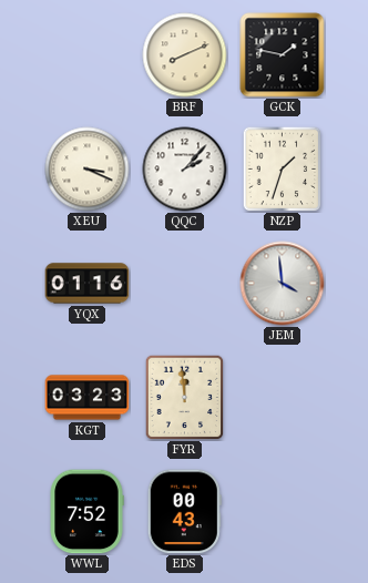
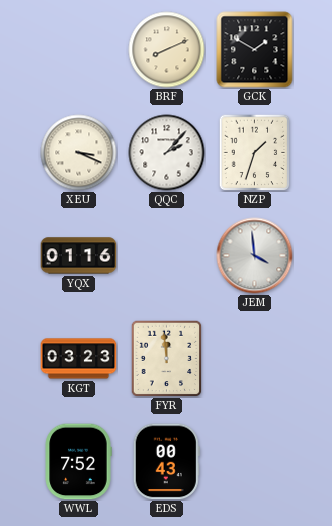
GCK: 1:47 -> 1:50 (255, 50)
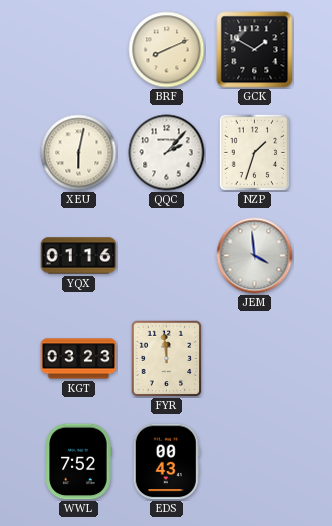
XEU: 3:19 -> 6:02 (79, 153)
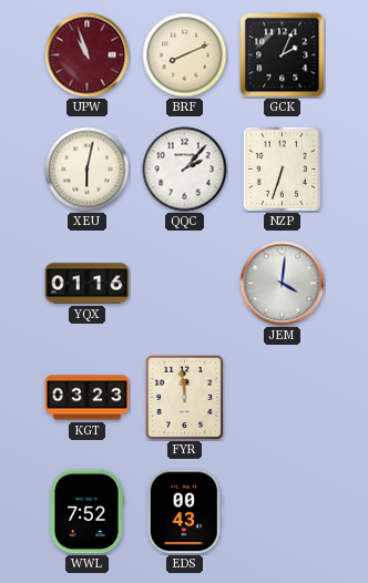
UPW: none -> 10:57 (88, 55)
GCK: 1:50 -> 2:04 (283, 55)
NZP: 1:33 -> 6:33 (283, 168)
JEM: 3:59 -> 4:01 (283, 284)
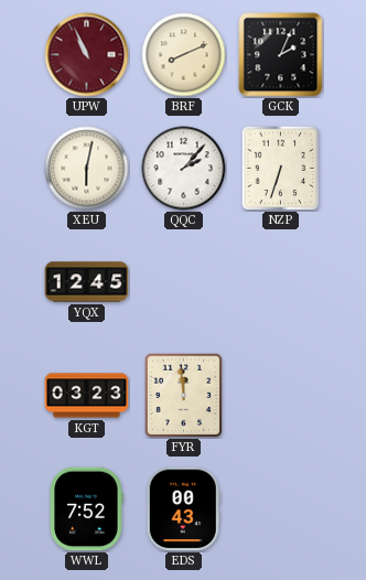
UPW: 10:57 -> 10:56 (87, 55)
YQX: 01:16 -> 12:45 (87, 282)
JEM: 4:01 -> none (283, 284)
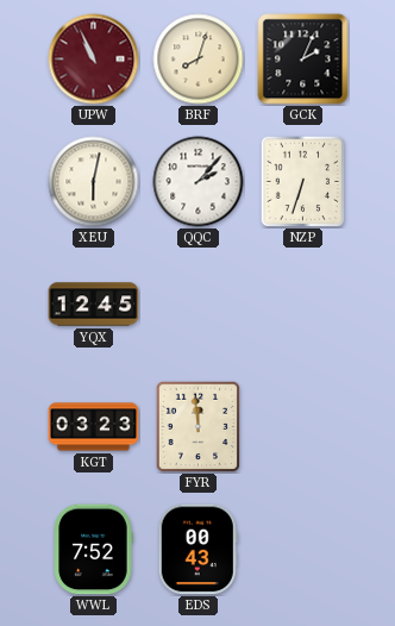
BRF: 8:11 -> 8:03 (199, 60)
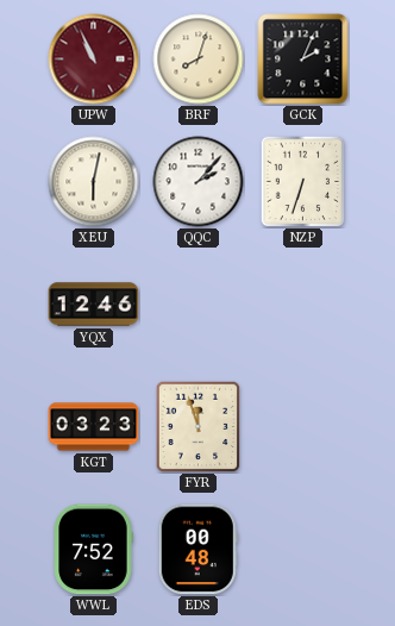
YQX: 12:45 -> 12:46 (94, 305)
FYR: 11:59 -> 11:57 (199, 426)
EDS: 00:43 -> 00:48 (197, 550)
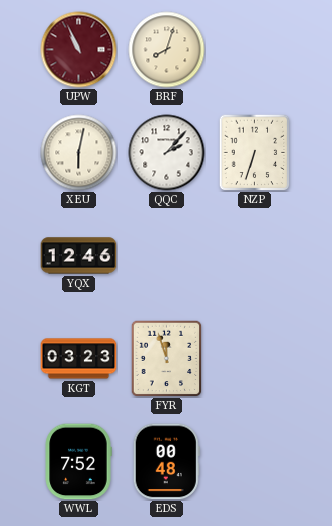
GCK: 2:04 -> none (303, 60)
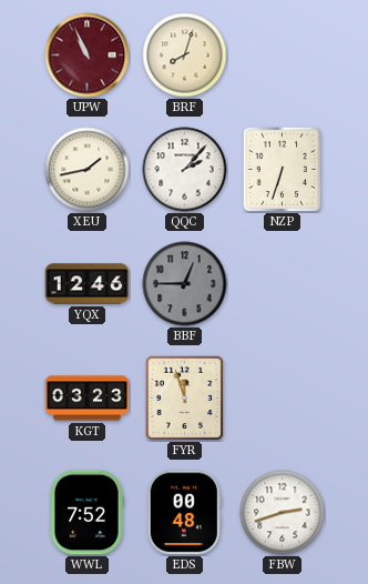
XEU: 6:02 -> 1:43 (88, 170)
BBF: none -> 12:45 (185, 284)
FBW: none -> 2:42 (283, 513)
